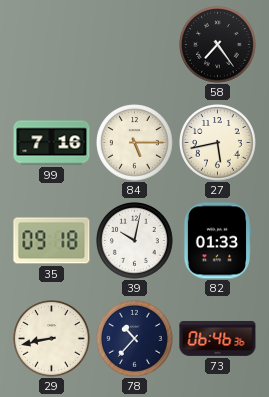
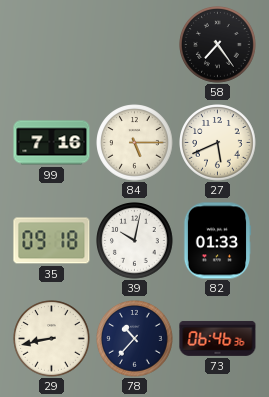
27: 5:43 -> 5:41 (218, 143)
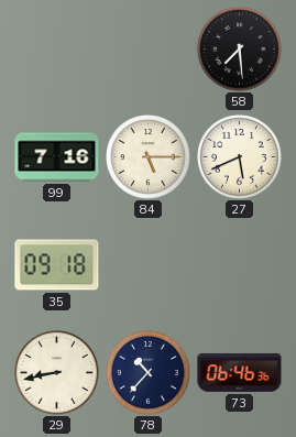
58: 7:24 -> 7:29 (240, 50)
39: 10:02 -> none (135, 241)
82: 01:33 -> none (217, 241)
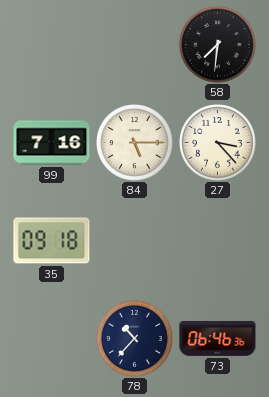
58: 7:29 -> 7:31 (218, 45)
27: 5:41 -> 3:23 (218, 143)
29: 8:43 -> none (57, 373)
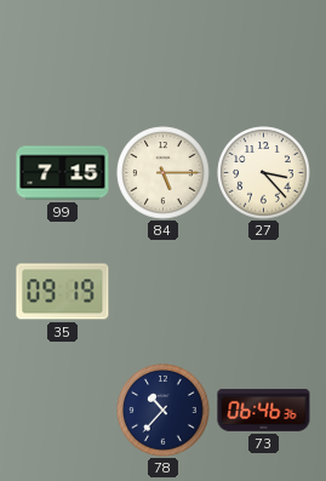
58: 7:31 -> none (218, 45)
99: 7:16 -> 7:15 (63, 173)
35: 09:18 -> 09:19 (63, 292)
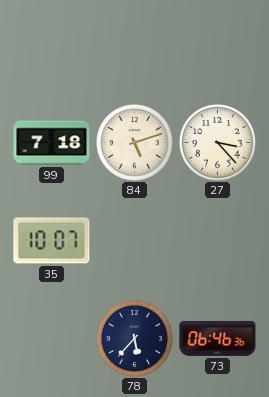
99: 7:15 -> 7:18 (52, 143)
84: 5:15 -> 5:12 (135, 143)
35: 09:19 -> 10:07 (52, 241)
78: 10:37 -> 5:37 (135, 339)
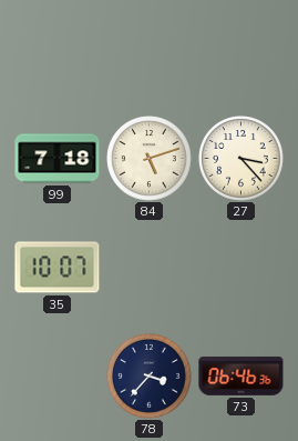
78: 5:37 -> 3:37 (150, 377)
